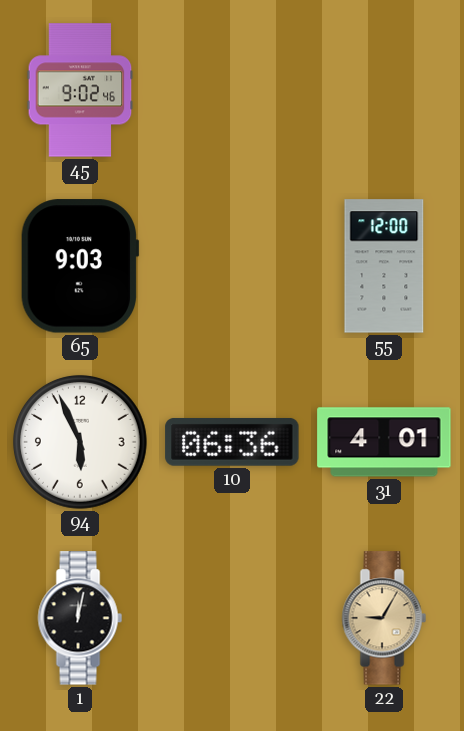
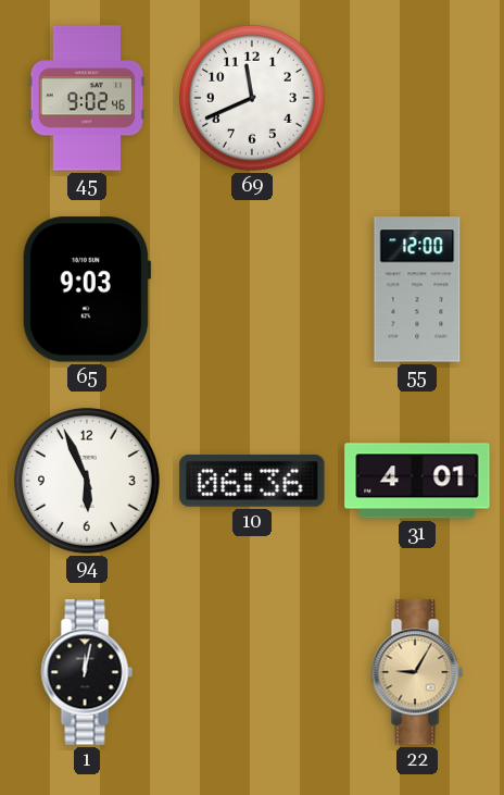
69: none -> 11:41 (252, 98)
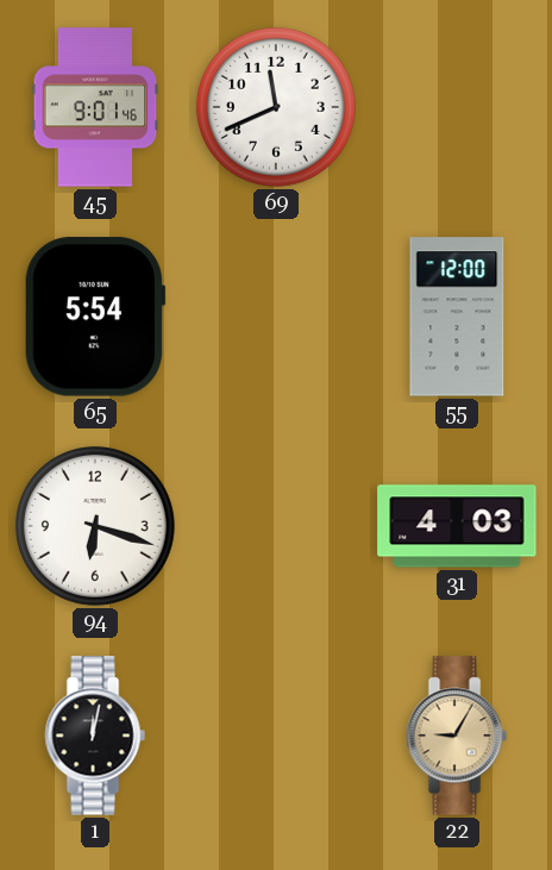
45: 9:02 -> 9:01 (95, 107)
65: 9:03 -> 5:54 (95, 317)
94: 5:56 -> 6:18 (95, 526)
10: 06:36 -> none (252, 481)
31: 4:01 -> 4:03 (457, 526)
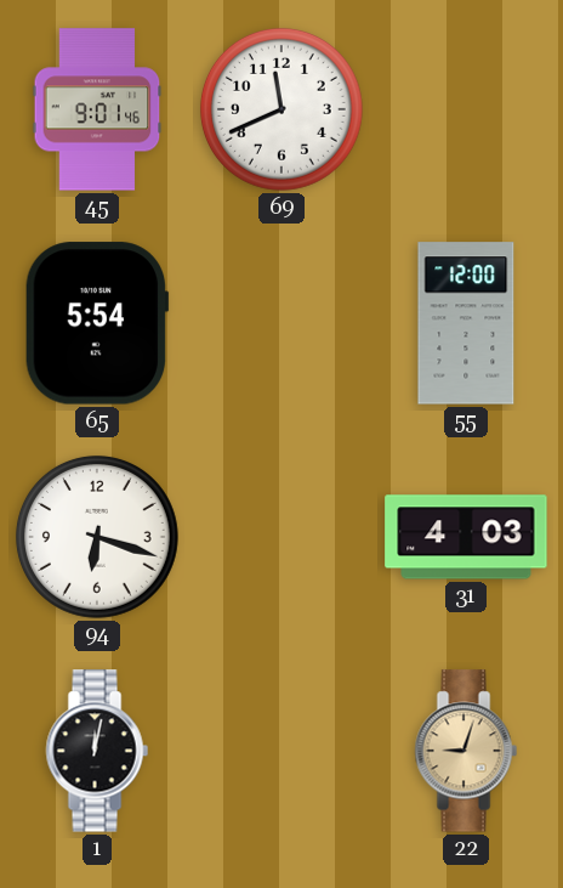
22: 9:05 -> 9:03 (466, 751)
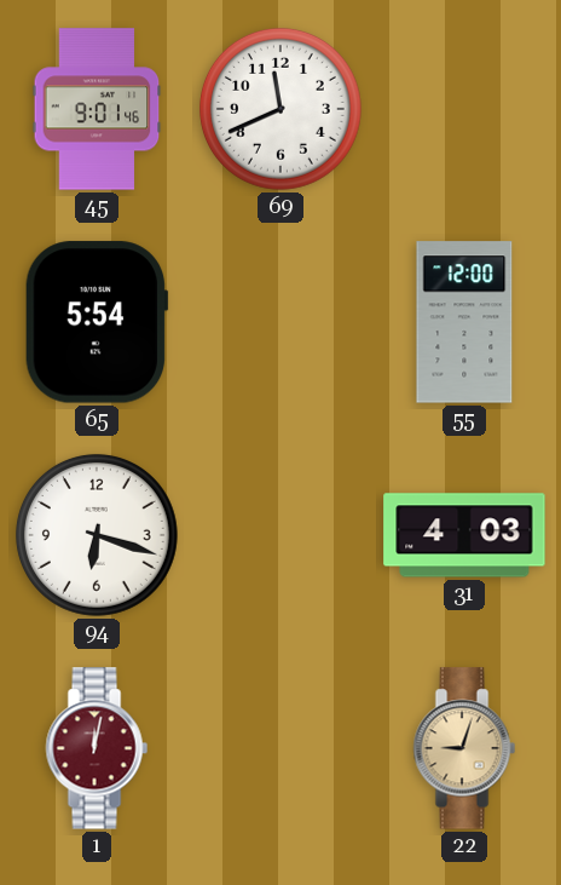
1 dial: black -> burgundy (97, 748)
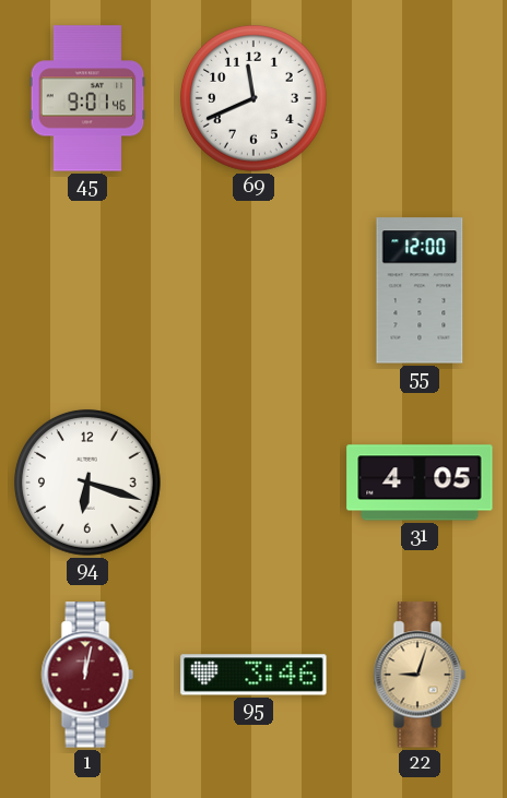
65: 5:54 -> none (97, 322)
31: 4:03 -> 4:05 (420, 483)
95: none -> 3:46 (253, 675)
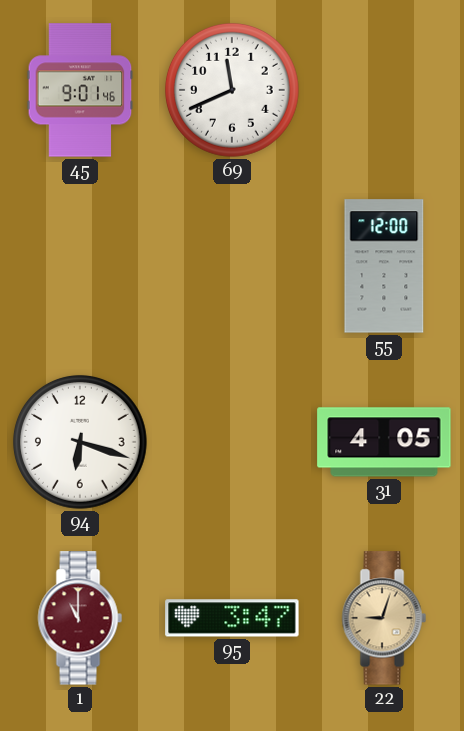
1: 12:02 -> 11:00 (80, 618)
95: 3:46 -> 3:47 (232, 618)
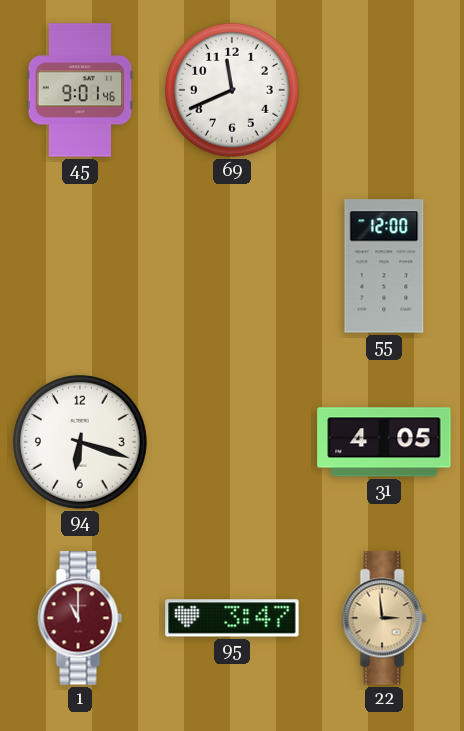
22: 9:03 -> 2:59 (384, 618)
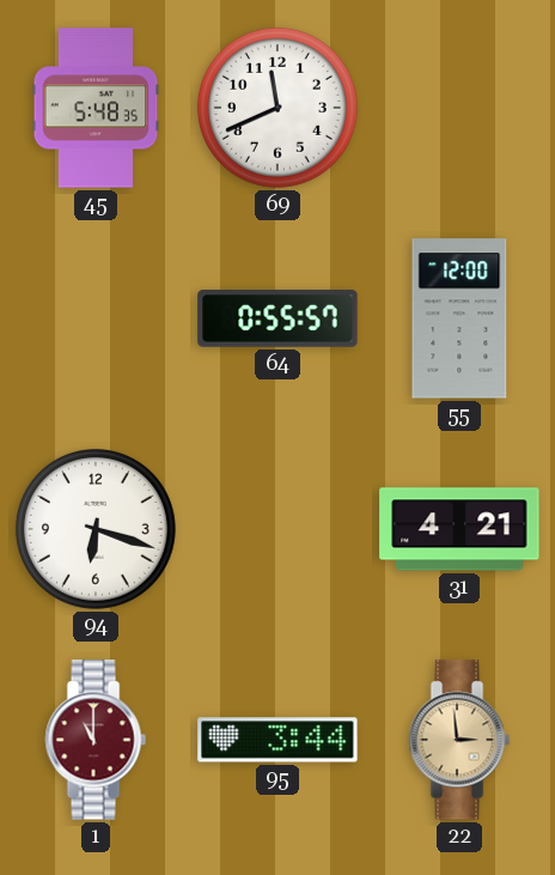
45: 9:01 -> 5:48 (96, 108)
64: none -> 0:55 (277, 318)
31: 4:05 -> 4:21 (459, 529)
95: 3:47 -> 3:44 (277, 740)
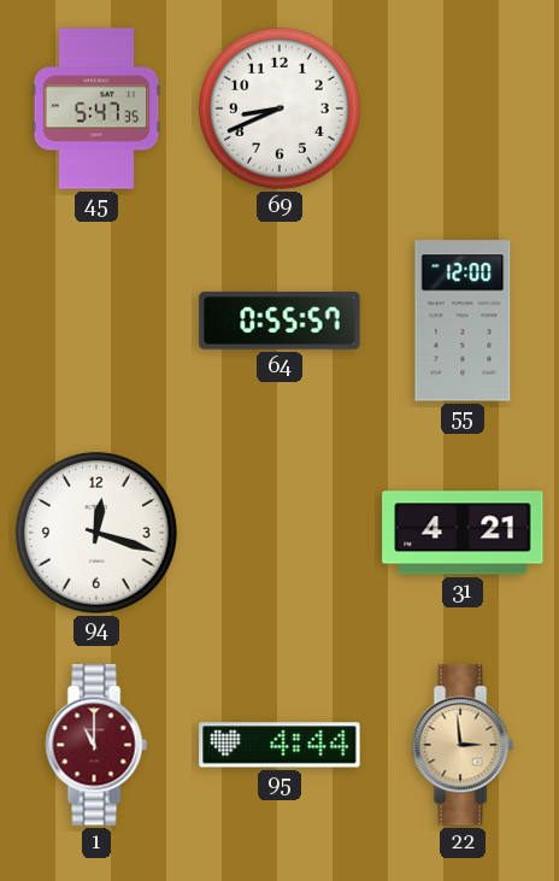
45: 5:48 -> 5:47 (96, 108)
69: 11:41 -> 8:41 (279, 108)
94: 6:18 -> 12:18 (96, 533)
95: 3:44 -> 4:44 (279, 745)
